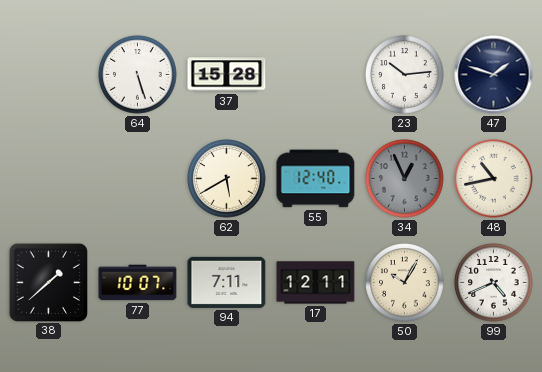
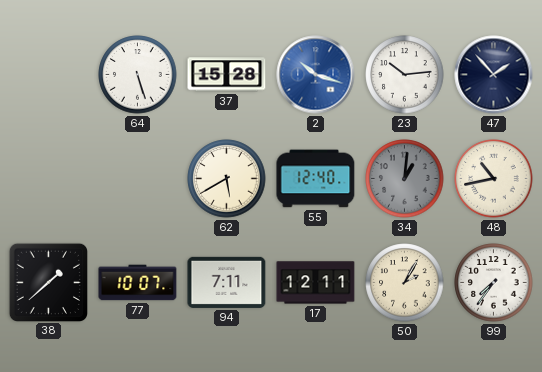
2: none -> 10:18 (316, 75)
47: 1:48 -> 1:53 (494, 75)
34: 12:56 -> 1:01 (405, 179)
50: 10:05 -> 2:05 (405, 283)
99: 4:41 -> 7:36 (494, 283)
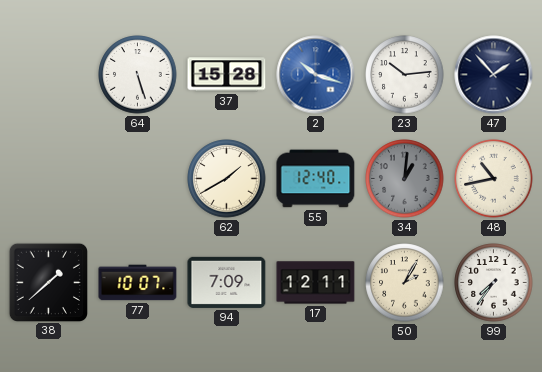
62: 5:40 -> 1:40 (227, 179)
94: 7:11 -> 7:09 (227, 282)
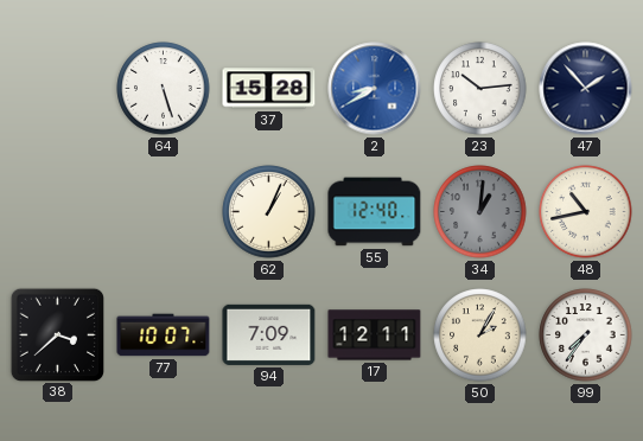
2: 10:18 -> 8:40 (375, 89)
62: 1:40 -> 1:04 (269, 212)
38: 1:38 -> 3:38 (57, 334)
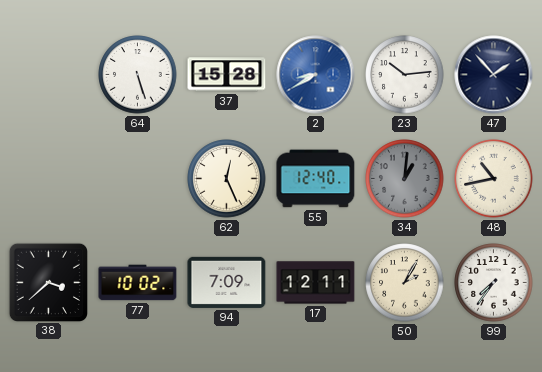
62: 1:04 -> 12:26 (227, 179)
77: 10:07 -> 10:02 (138, 283)
